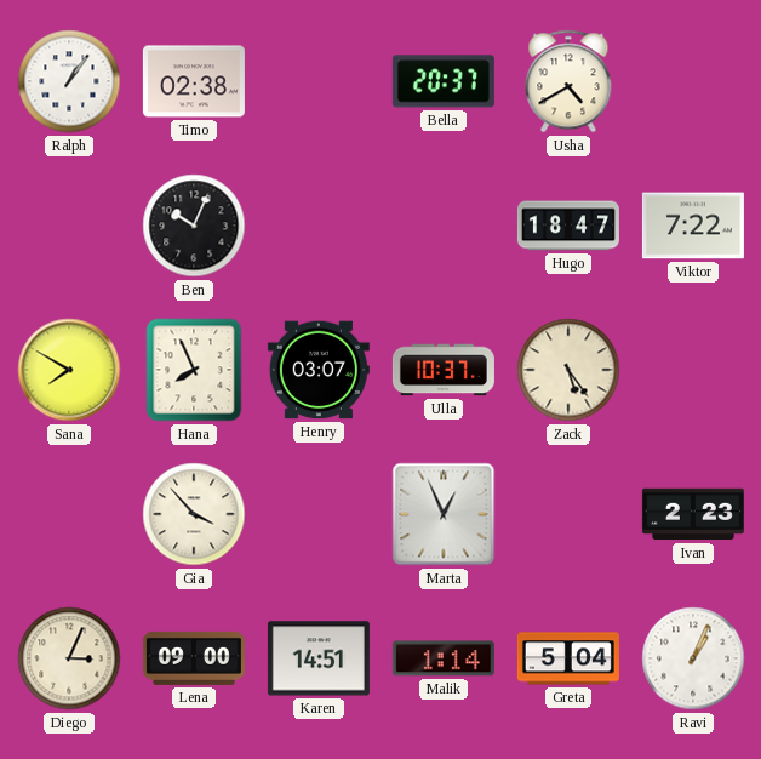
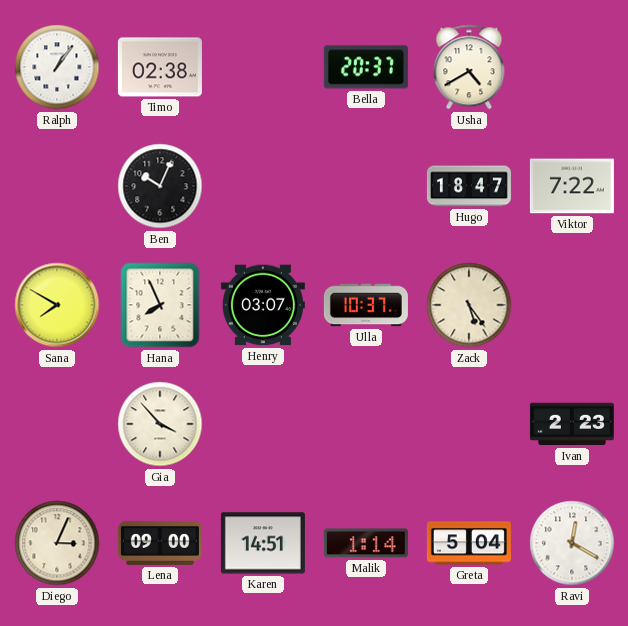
Marta: 12:56 -> none (444, 514)
Ravi: 1:04 -> 12:20 (572, 543)
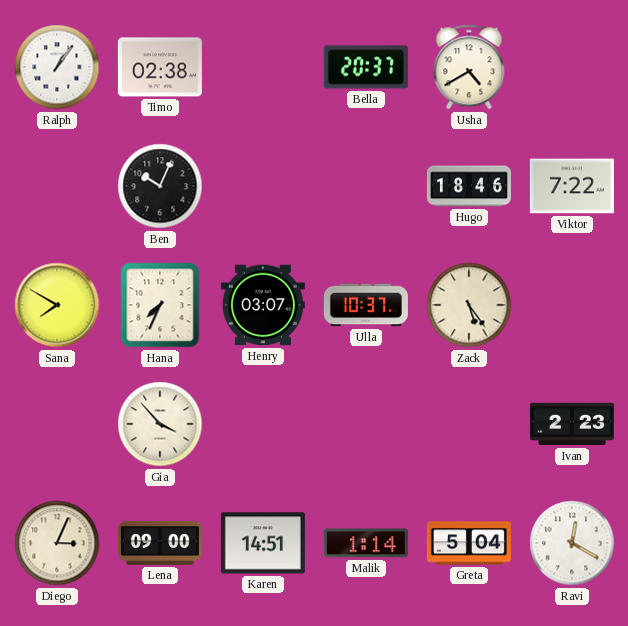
Hugo: 18:47 -> 18:46 (469, 186)
Hana: 7:56 -> 7:34 (160, 305)
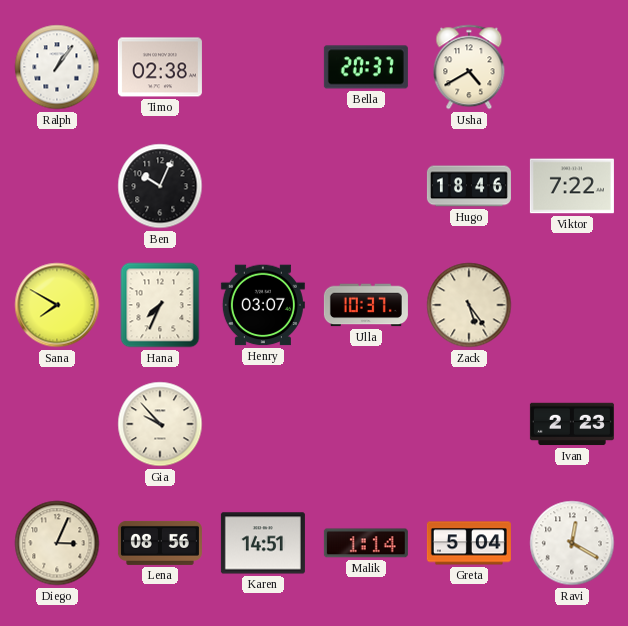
Gia: 3:53 -> 9:53 (160, 424)
Lena: 09:00 -> 08:56 (160, 543)
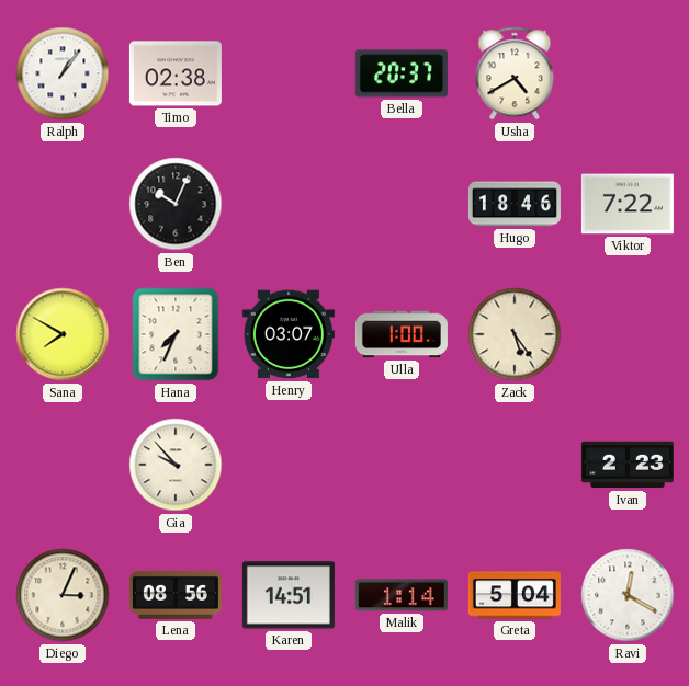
Ulla: 10:37 -> 1:00 (402, 334)
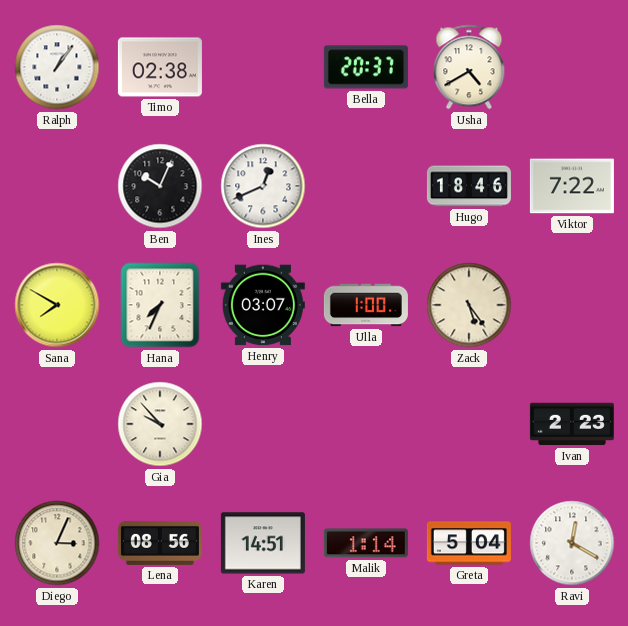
Ines: none -> 12:41 (263, 186)
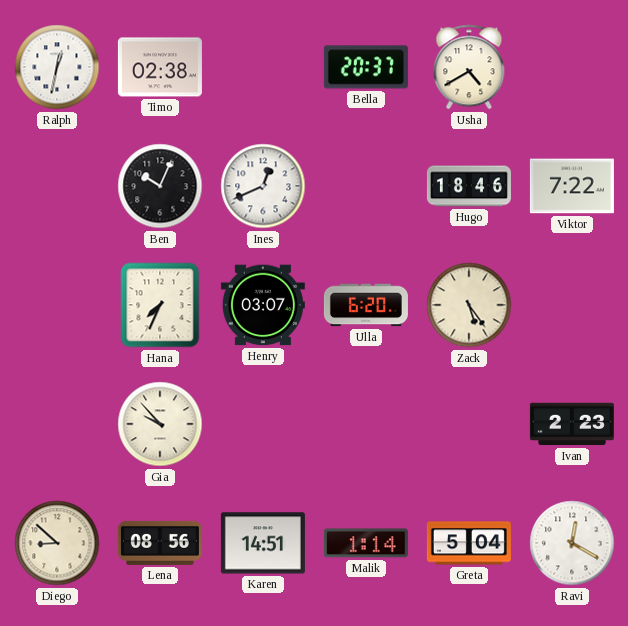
Ralph: 1:06 -> 12:32 (57, 67)
Sana: 7:50 -> none (57, 305)
Ulla: 1:00 -> 6:20 (366, 305)
Diego: 3:04 -> 8:52 (57, 543)
